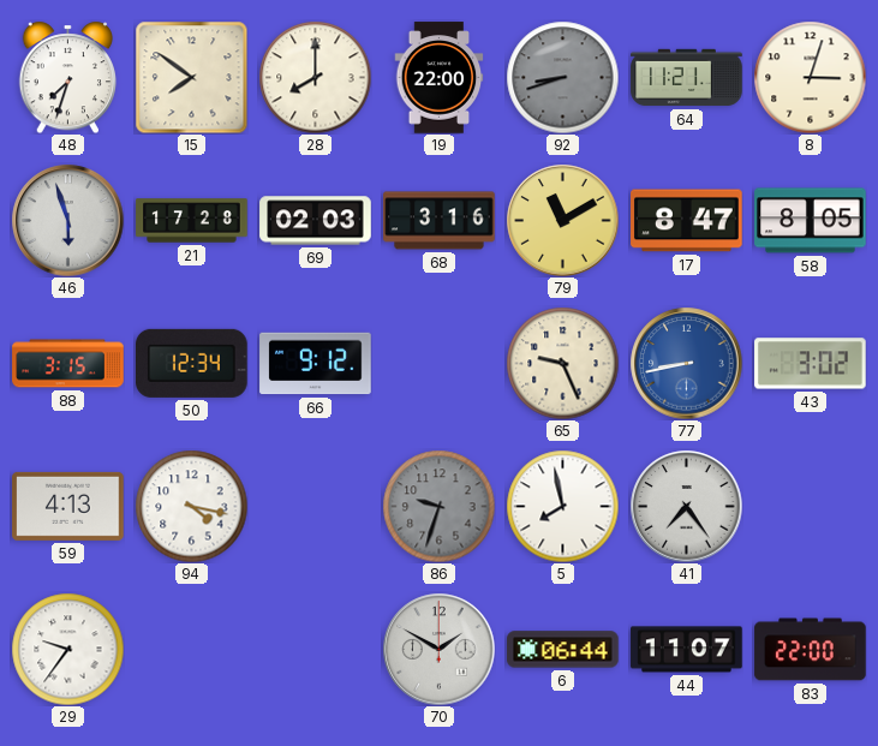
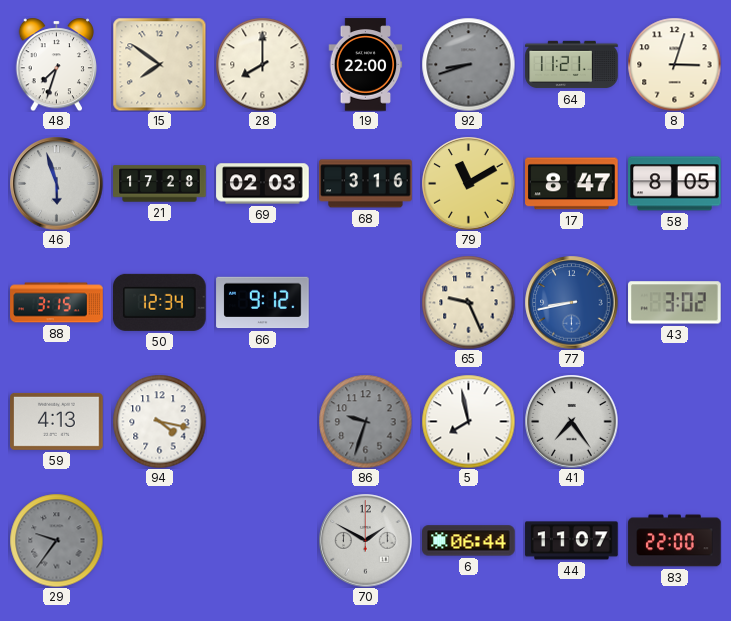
29 dial: white -> grey (56, 540)
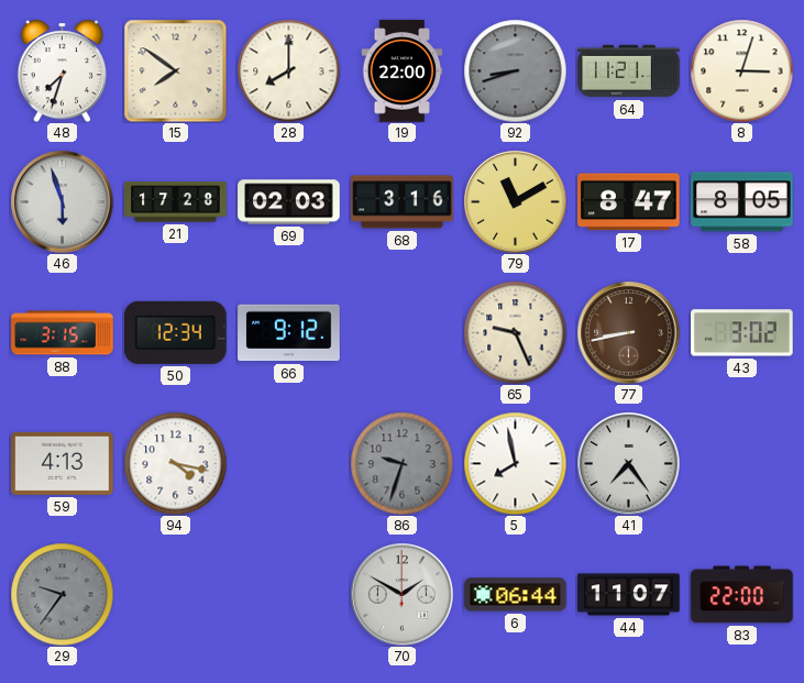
77 dial: blue -> brown (628, 332)
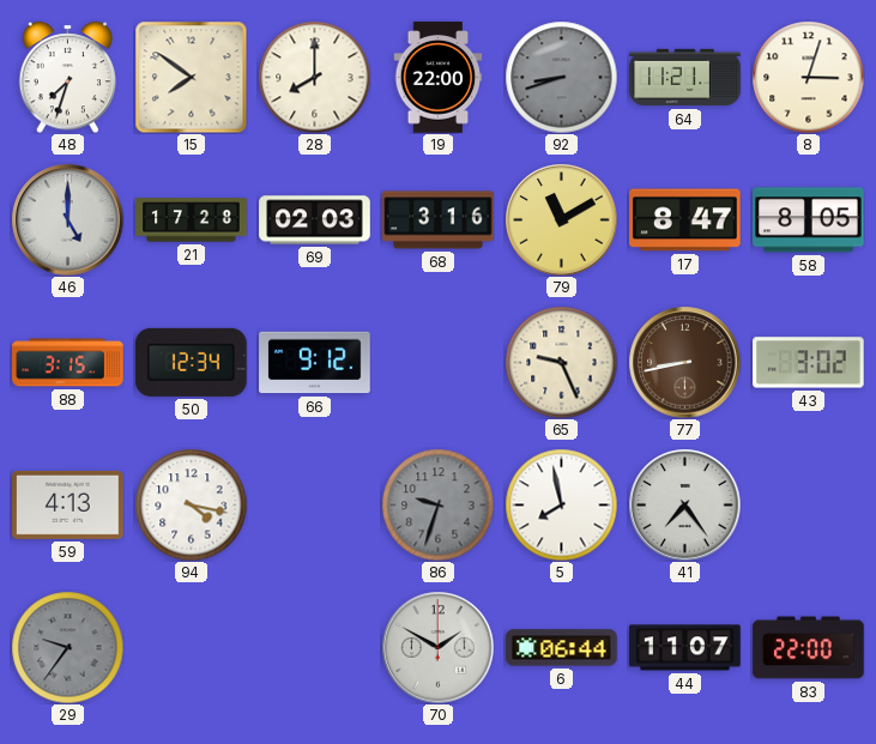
46: 5:57 -> 5:00 (67, 219)
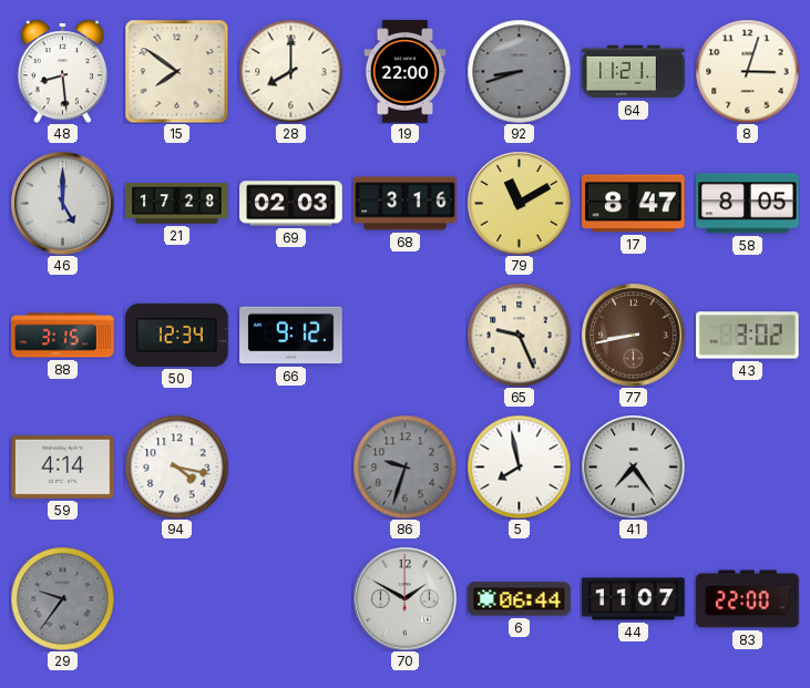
48: 7:33 -> 8:29 (63, 71)
59: 4:13 -> 4:14 (63, 466)
